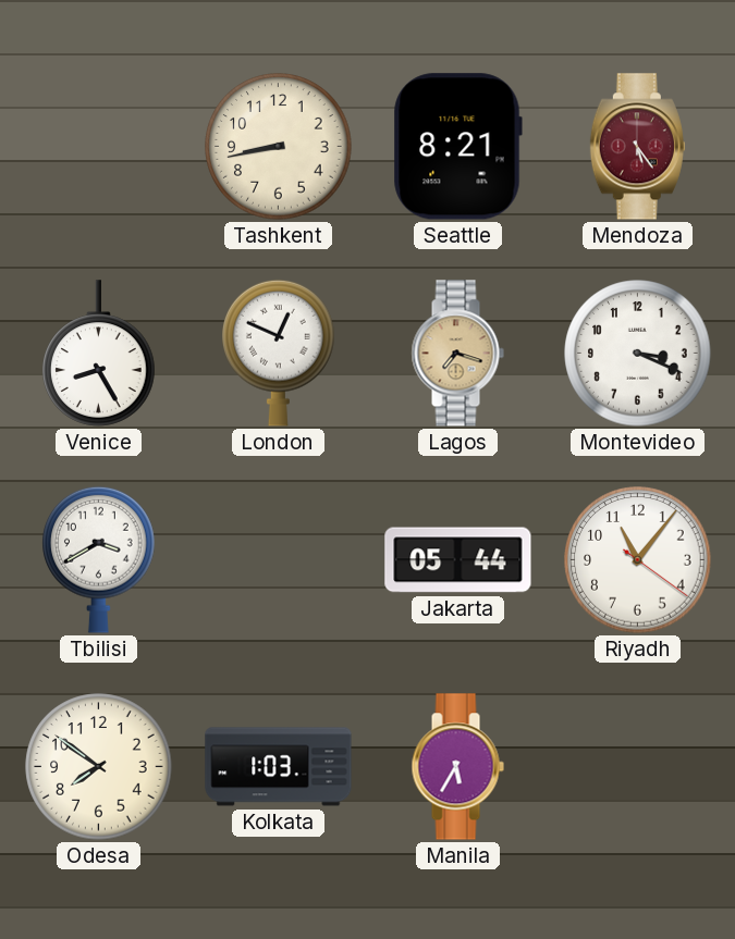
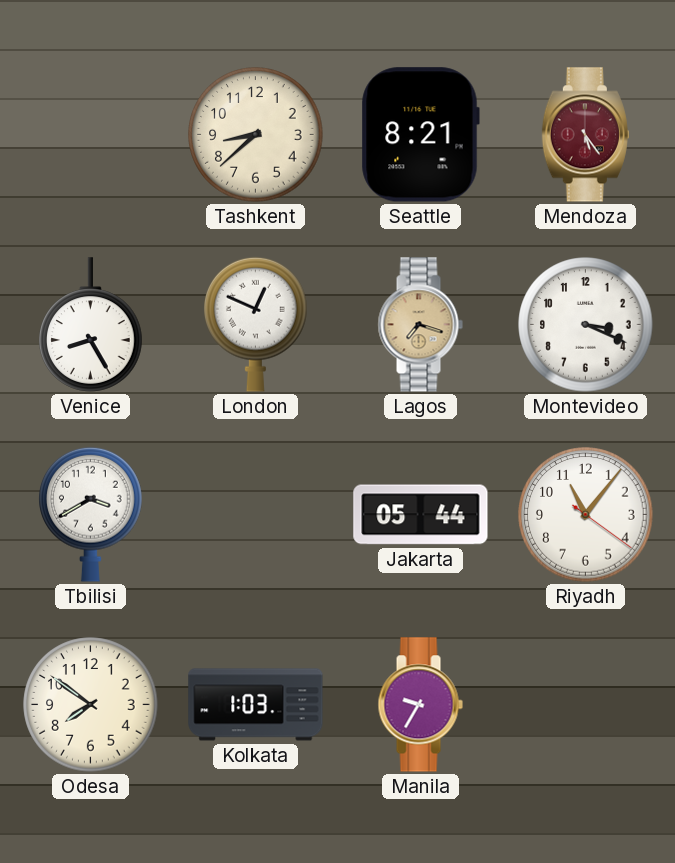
Tashkent: 8:43 -> 8:38 (256, 135)
Manila: 5:35 -> 9:35 (420, 705)
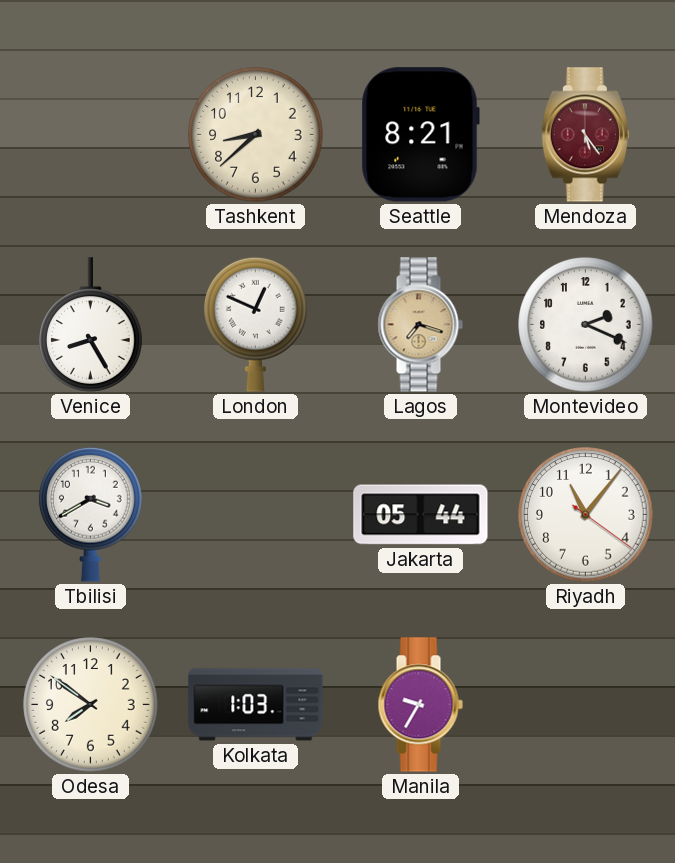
Montevideo: 3:19 -> 2:19 (586, 325)
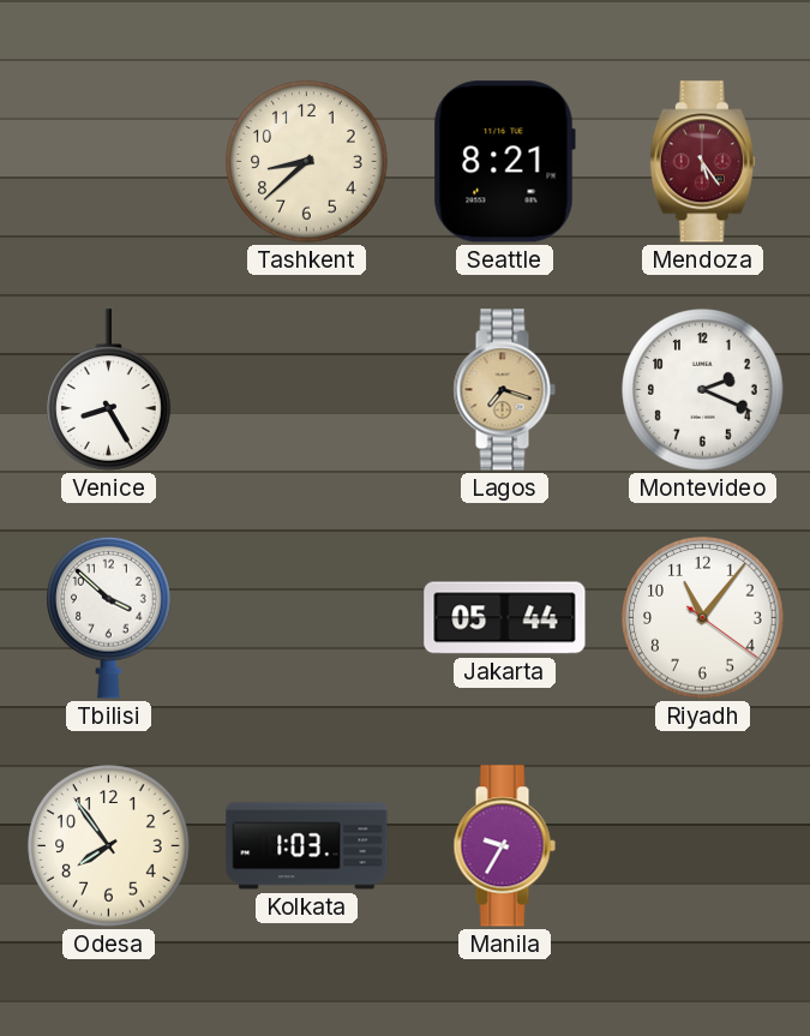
London: 12:49 -> none (256, 324)
Tbilisi: 3:40 -> 3:52 (109, 617)
Odesa: 7:51 -> 7:54 (109, 846)
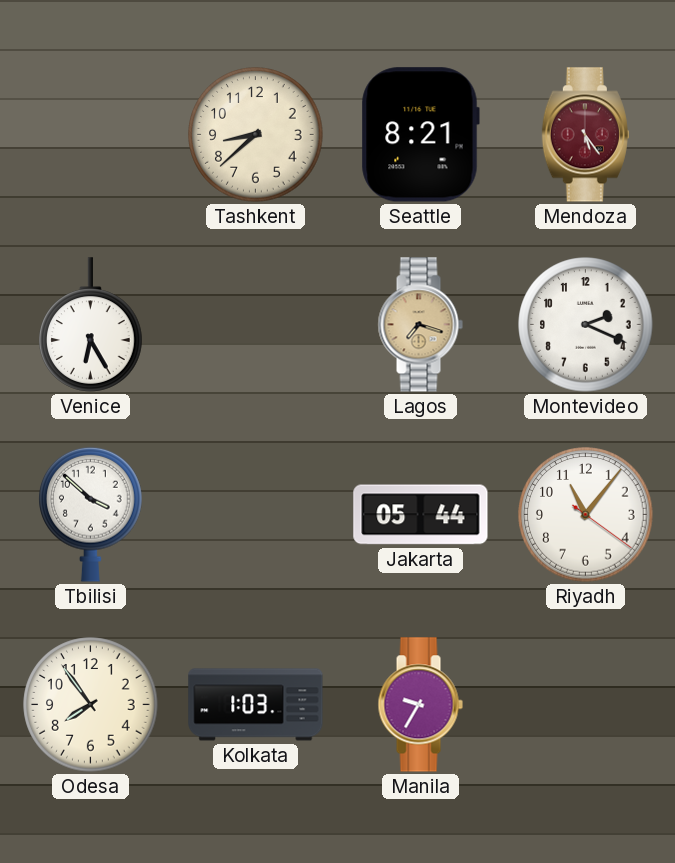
Venice: 8:25 -> 6:25 (91, 325)
